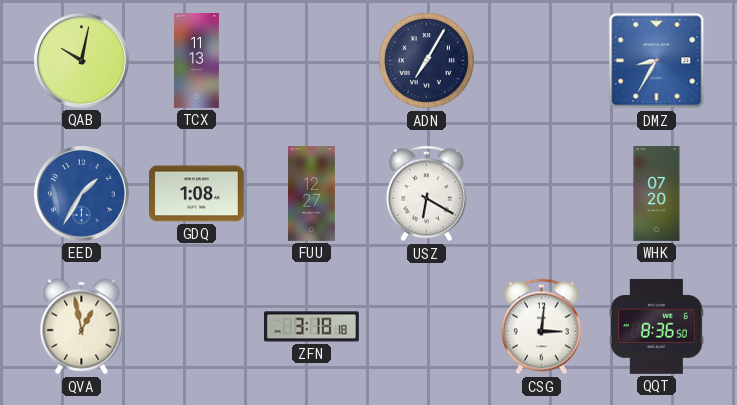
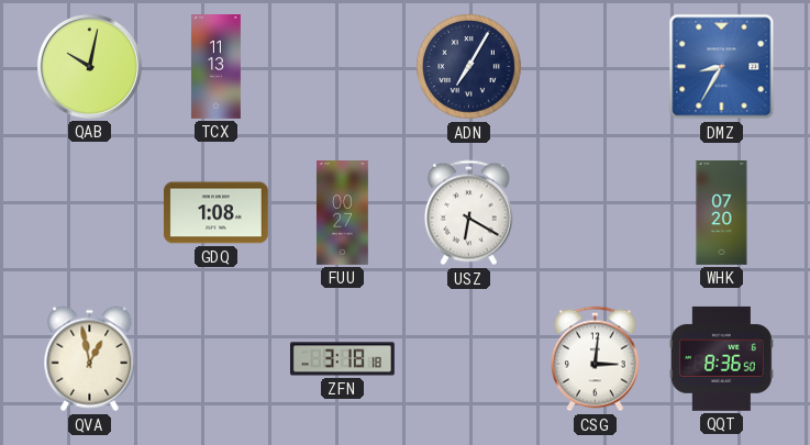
EED: 1:35 -> none (81, 193)
FUU: 12:27 -> 00:27 (342, 213)
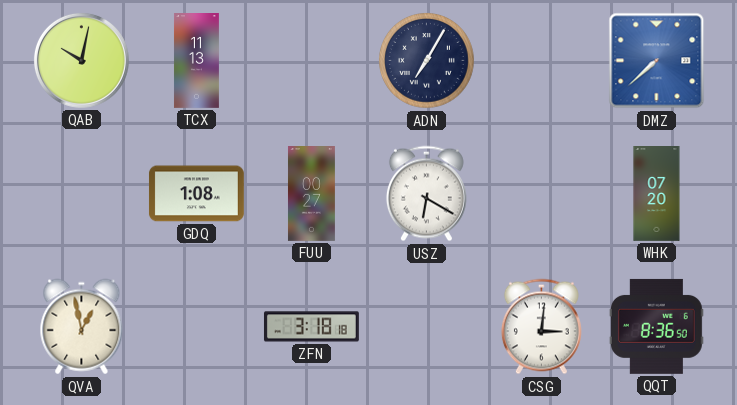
DMZ: 8:35 -> 7:38 (657, 61)
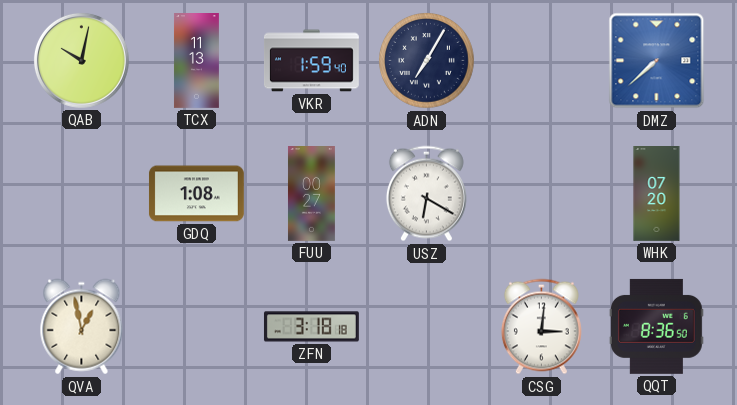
VKR: none -> 1:59 (311, 61)
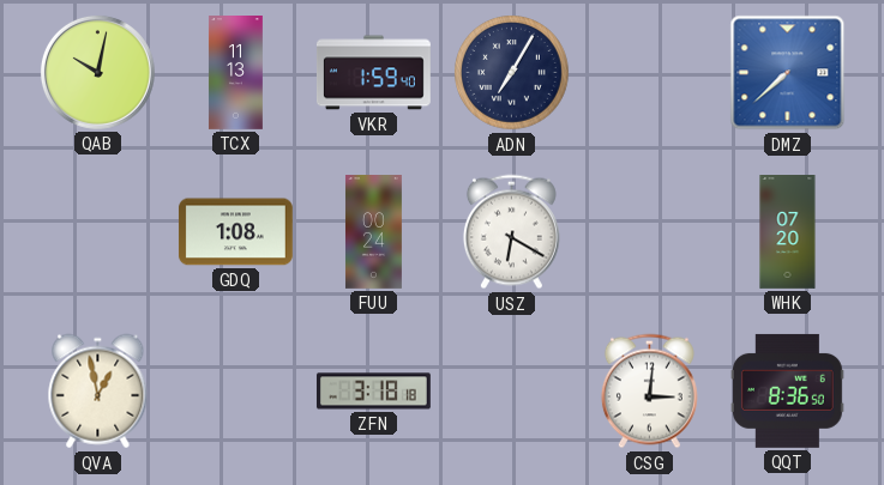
FUU: 00:27 -> 00:24 (373, 232)
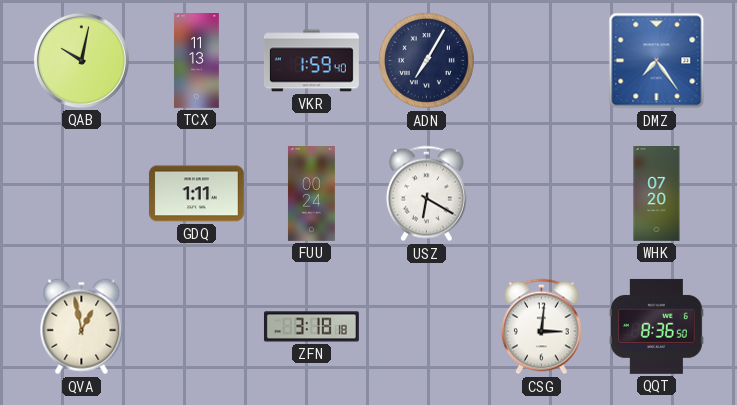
DMZ: 7:38 -> 7:24 (657, 61)
GDQ: 1:08 -> 1:11 (196, 194)
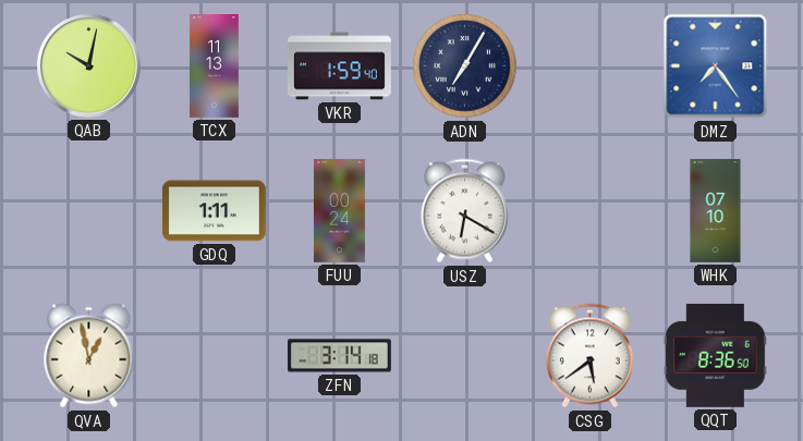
WHK: 07:20 -> 07:10 (716, 211)
ZFN: 3:18 -> 3:14 (339, 356)
CSG: 3:01 -> 5:39 (589, 356)
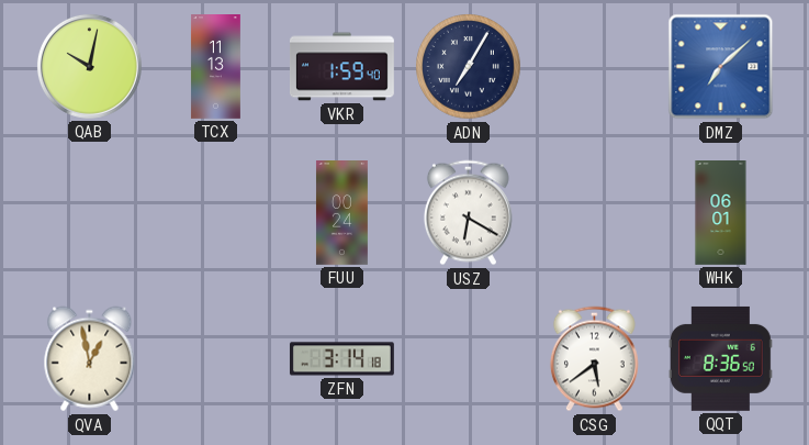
DMZ: 7:24 -> 7:08 (721, 67)
GDQ: 1:11 -> none (214, 211)
WHK: 07:10 -> 06:01 (721, 213)
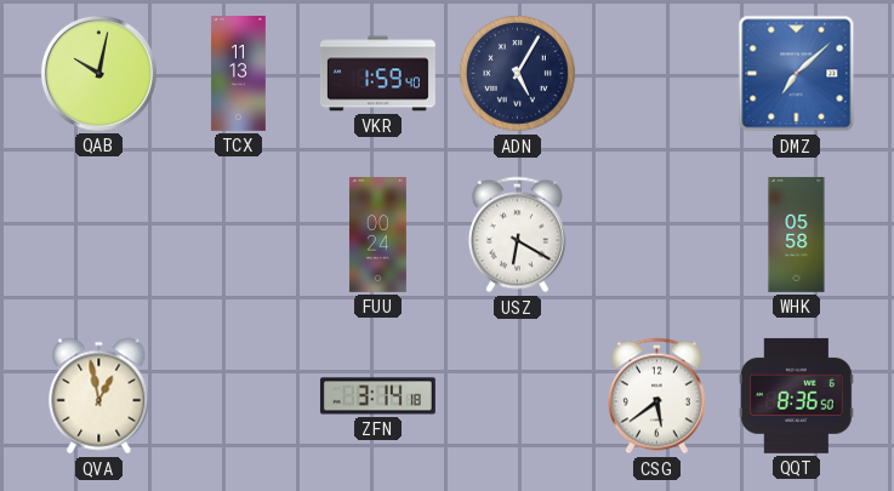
ADN: 7:05 -> 5:05 (518, 74)
WHK: 06:01 -> 05:58 (797, 235)
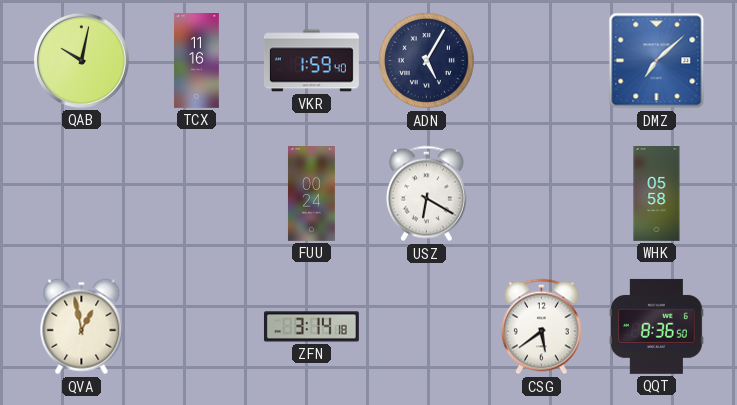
TCX: 11:13 -> 11:16 (196, 61)
